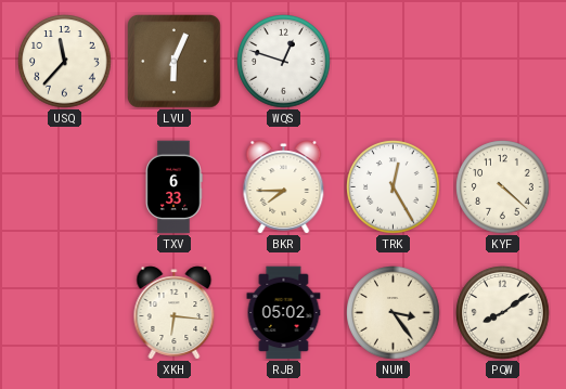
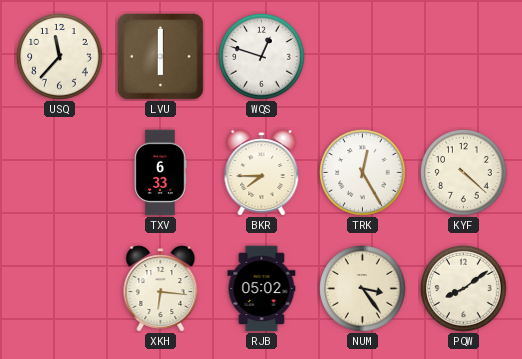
LVU: 6:04 -> 6:00 (161, 57)
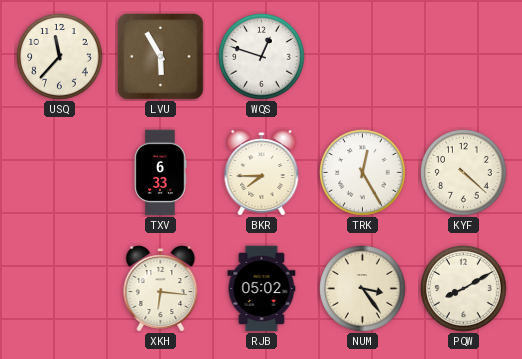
LVU: 6:00 -> 5:55 (161, 57)
PQW: 8:09 -> 8:10 (464, 289)
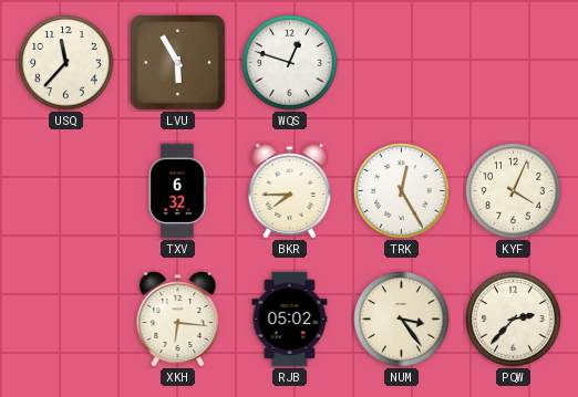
TXV: 6:33 -> 6:32 (177, 191)
KYF: 4:22 -> 4:04 (514, 191)
PQW: 8:10 -> 2:37 (514, 320)
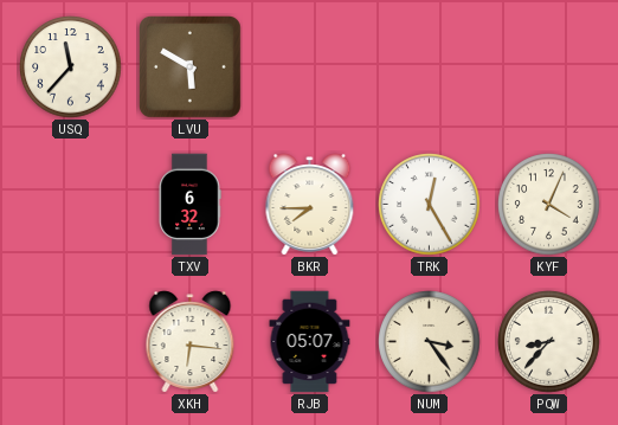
LVU: 5:55 -> 5:50 (191, 67)
WQS: 12:48 -> none (290, 63)
RJB: 05:02 -> 05:07 (310, 342)
PQW: 2:37 -> 8:37 (549, 342)
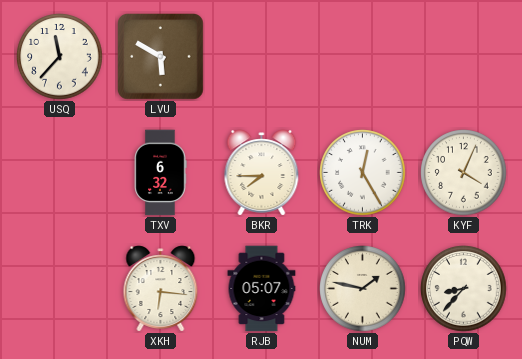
NUM: 3:24 -> 1:47 (363, 289)
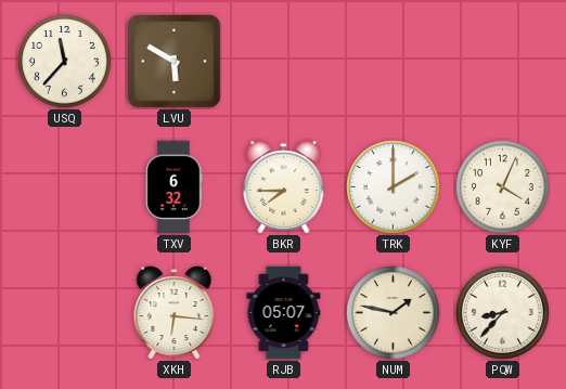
TRK: 12:25 -> 2:00 (394, 187)
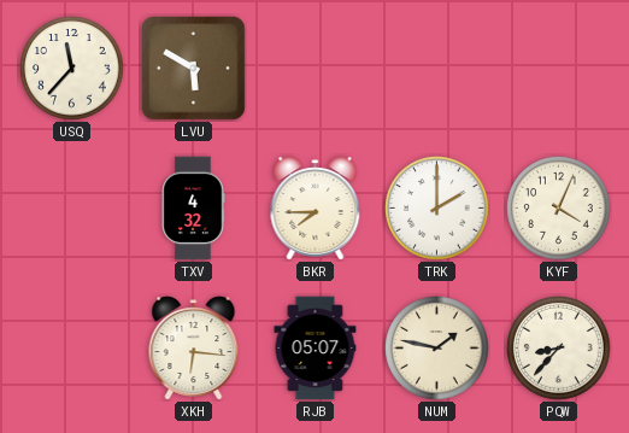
TXV: 6:32 -> 4:32 (193, 209)
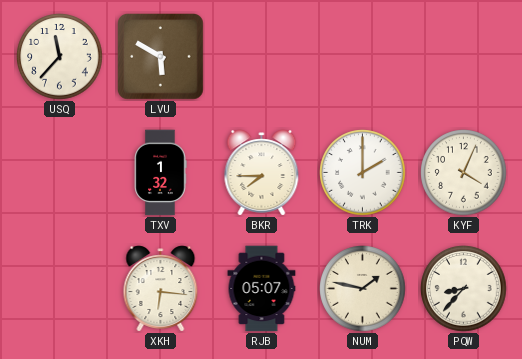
TXV: 4:32 -> 1:32 (160, 173)
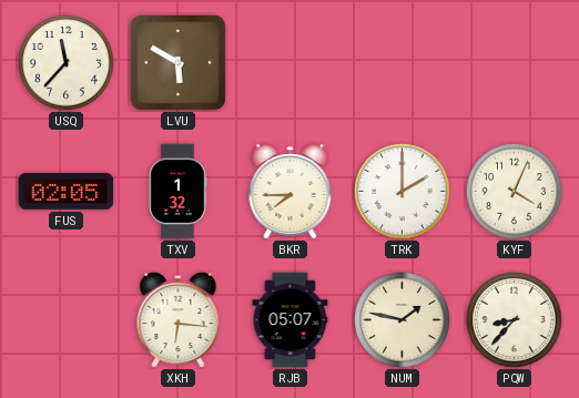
FUS: none -> 02:05 (67, 191)
